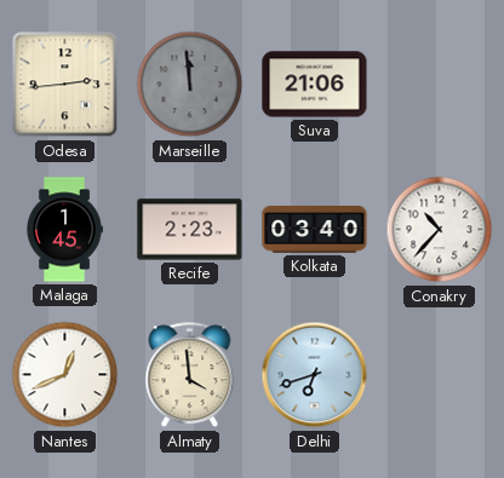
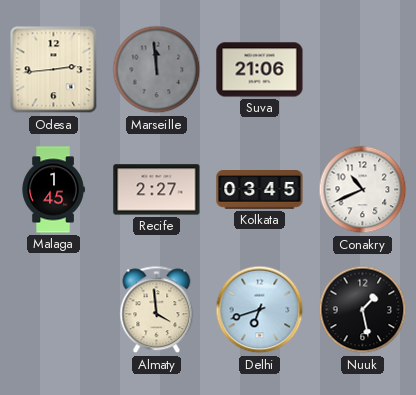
Recife: 2:23 -> 2:27 (157, 190)
Kolkata: 03:40 -> 03:45 (260, 190)
Conakry: 10:37 -> 10:41 (363, 190)
Nantes: 12:41 -> none (65, 375)
Nuuk: none -> 1:28 (363, 310)
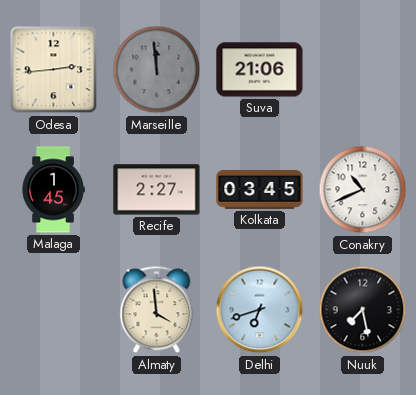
Nuuk: 1:28 -> 7:28 (363, 310)
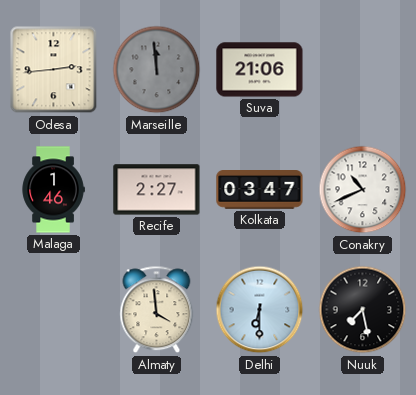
Malaga: 1:45 -> 1:46 (53, 190)
Kolkata: 03:45 -> 03:47 (260, 190)
Delhi: 6:42 -> 6:30 (260, 310)
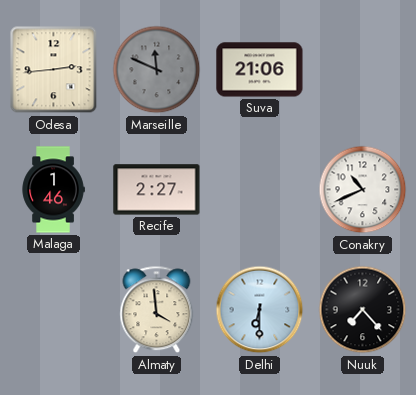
Marseille: 11:59 -> 11:49 (157, 70)
Kolkata: 03:47 -> none (260, 190)
Nuuk: 7:28 -> 7:23 (363, 310)
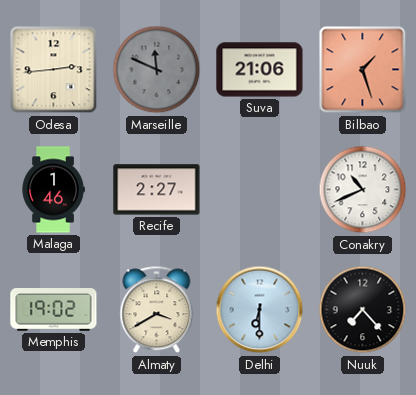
Bilbao: none -> 1:27 (363, 70)
Memphis: none -> 19:02 (54, 310)
Almaty: 3:59 -> 3:40 (157, 310)
